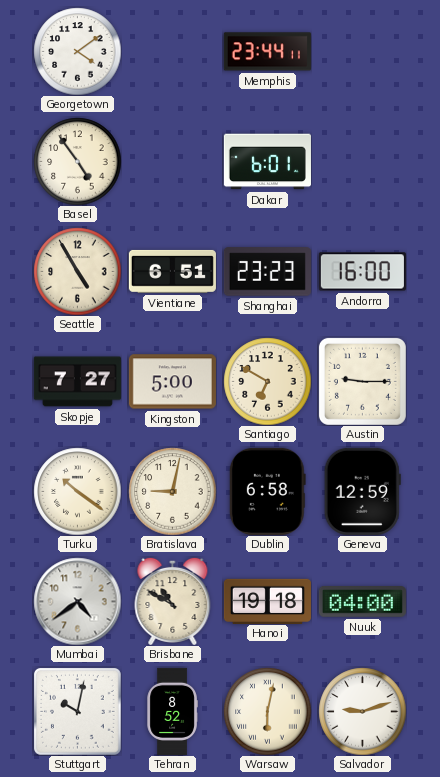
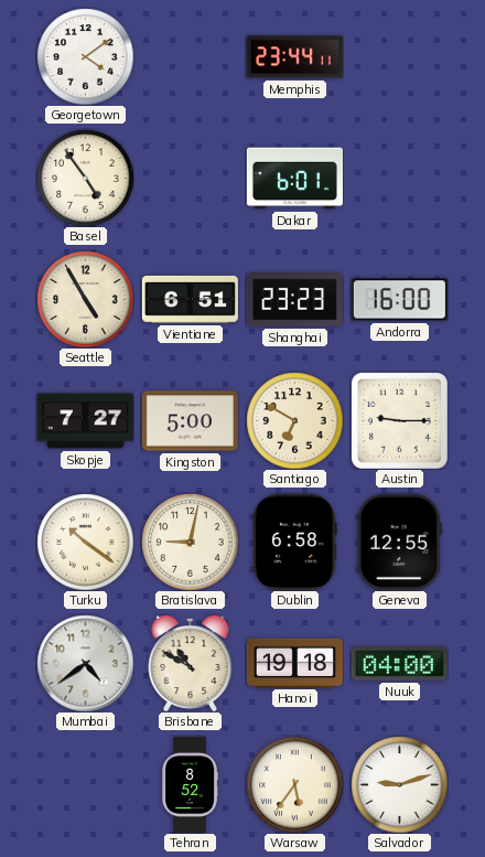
Geneva: 12:59 -> 12:55 (399, 542)
Stuttgart: 10:02 -> none (77, 711)
Warsaw: 6:02 -> 5:36 (294, 784)
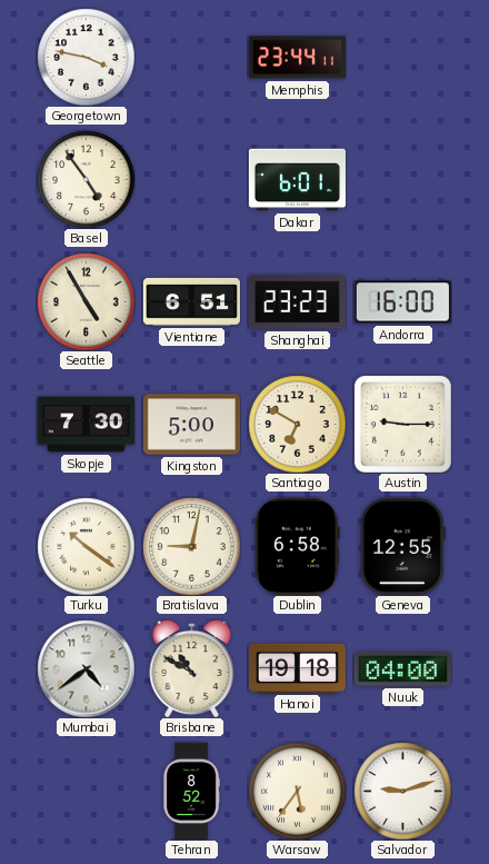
Georgetown: 4:09 -> 3:47 (86, 57)
Skopje: 7:27 -> 7:30 (86, 425)
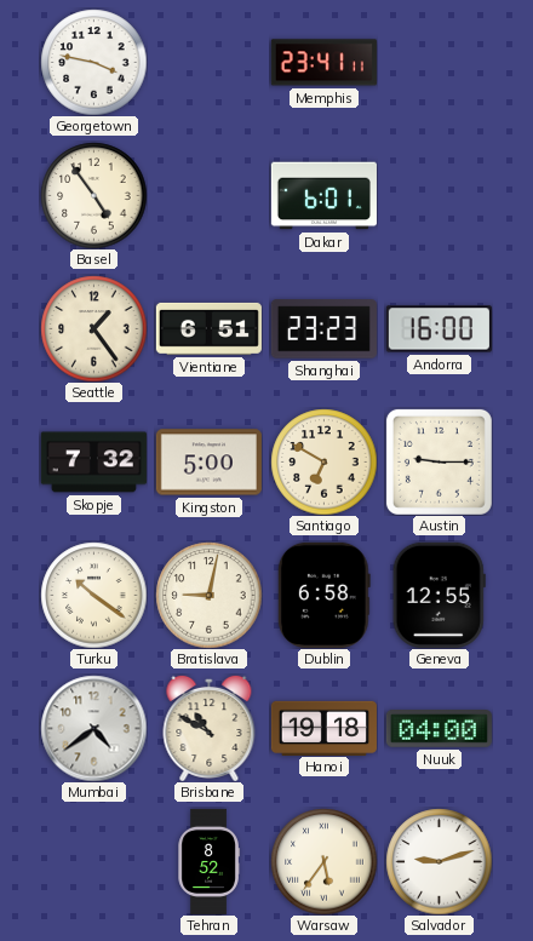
Memphis: 23:44 -> 23:41 (323, 63)
Seattle: 4:55 -> 1:24 (93, 328)
Skopje: 7:30 -> 7:32 (93, 463)
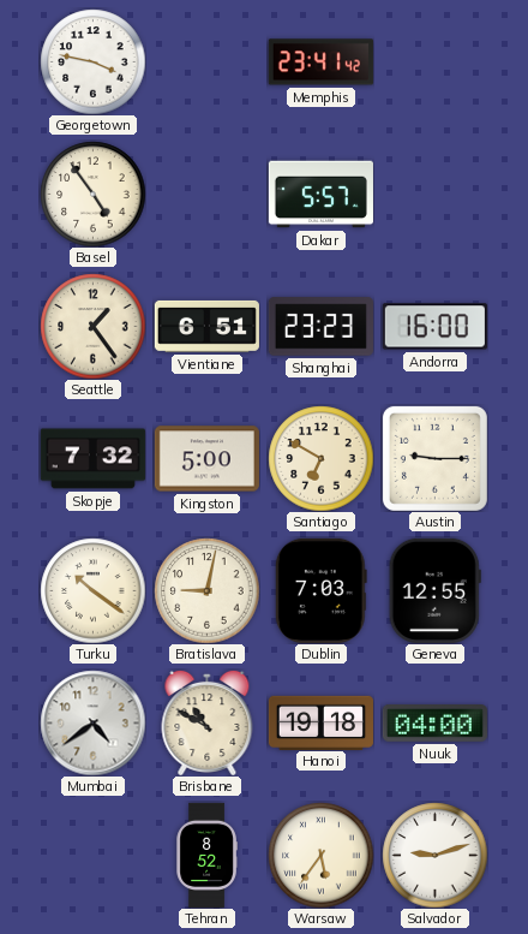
Memphis: 23:41:11 -> 23:41:42 (320, 63)
Dakar: 6:01 -> 5:57 (320, 195)
Dublin: 6:58 -> 7:03 (320, 590)
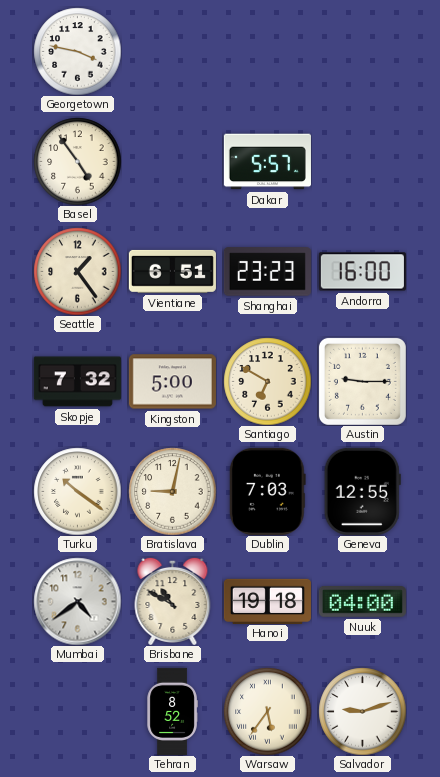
Memphis: 23:41 -> none (320, 63)
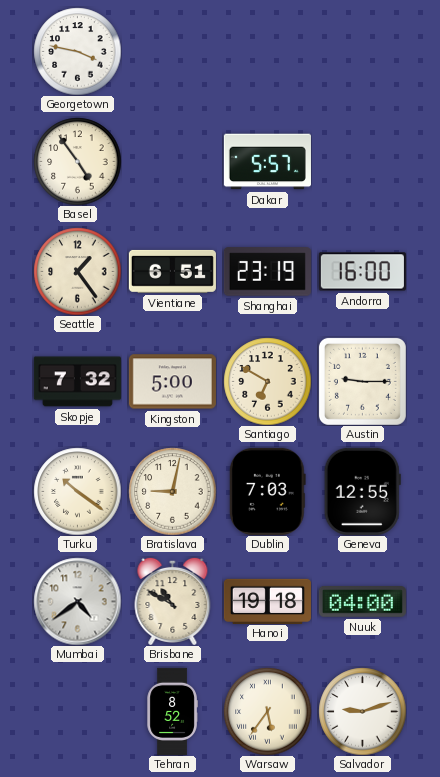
Shanghai: 23:23 -> 23:19 (267, 272)
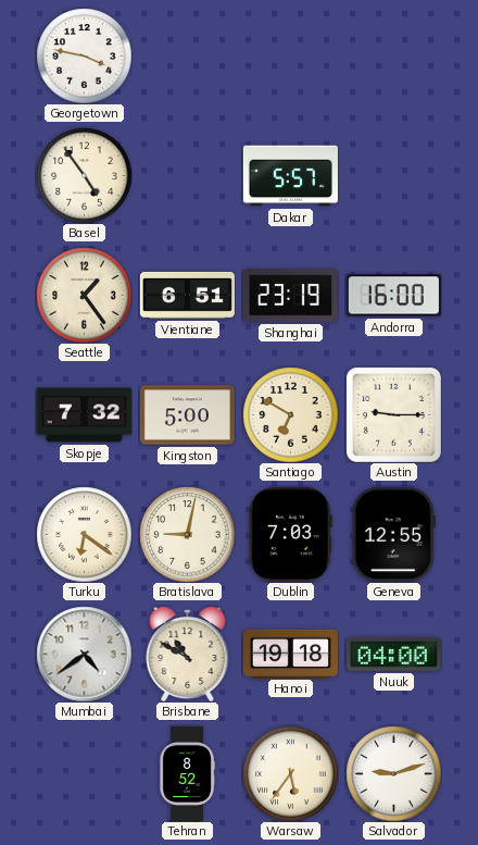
Turku: 10:21 -> 6:21 (84, 534)
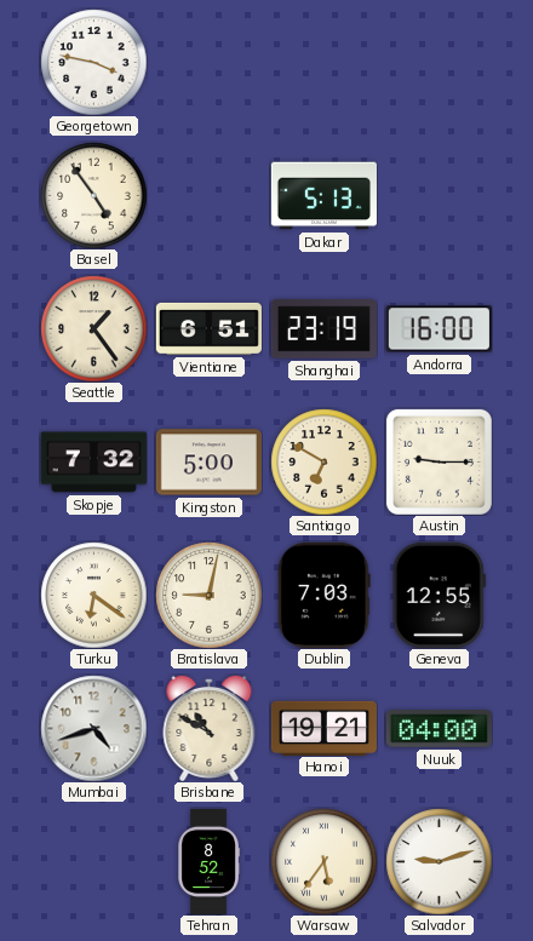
Dakar: 5:57 -> 5:13 (323, 196)
Mumbai: 4:39 -> 4:42 (93, 728)
Hanoi: 19:18 -> 19:21 (323, 728)
